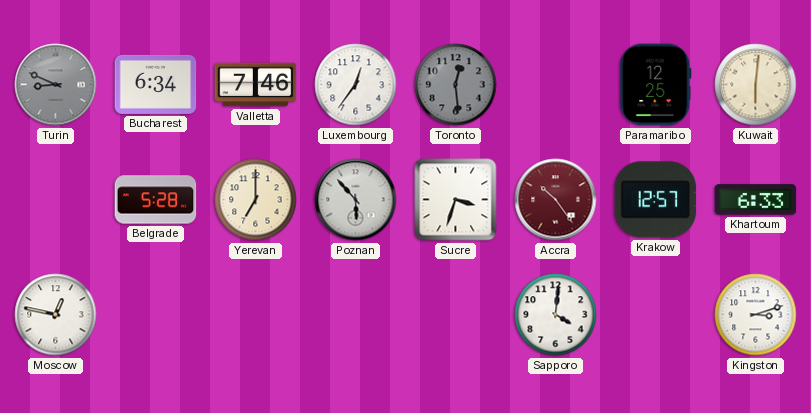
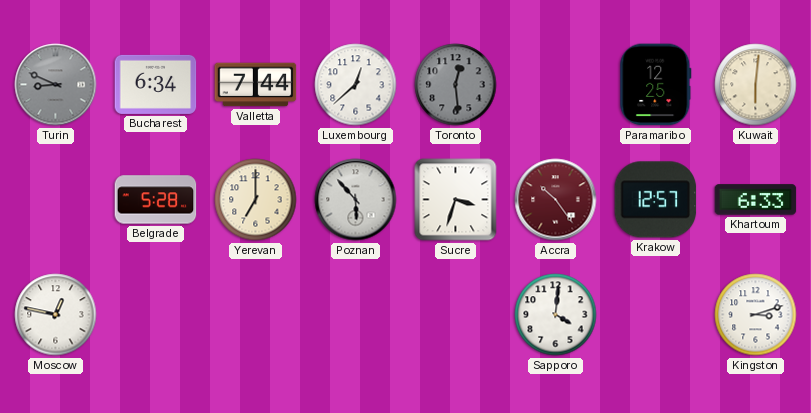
Valletta: 7:46 -> 7:44 (256, 85)
Luxembourg: 12:36 -> 12:38 (356, 85)
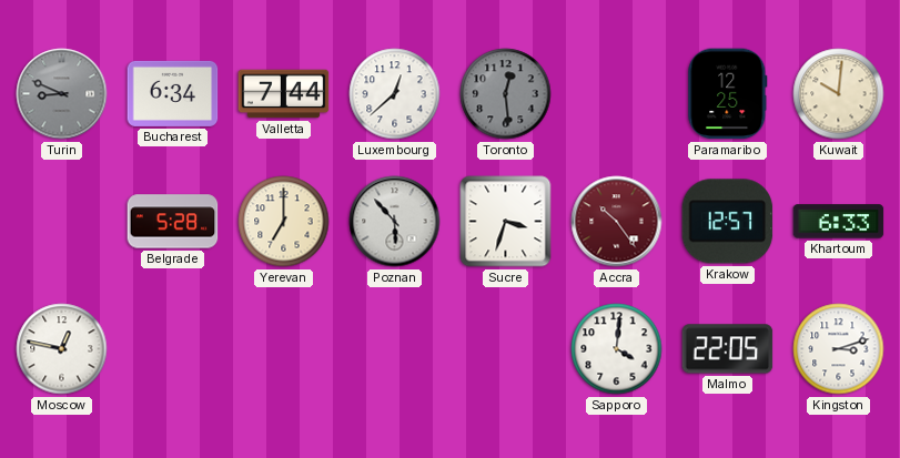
Kuwait: 6:01 -> 10:01 (839, 94)
Malmo: none -> 22:05 (728, 349)
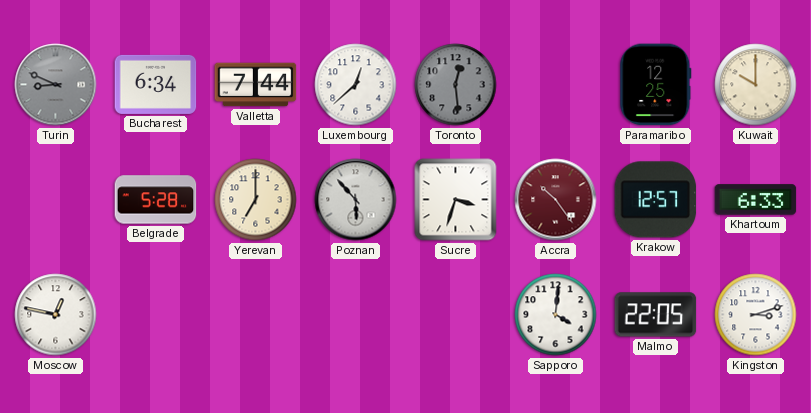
Kuwait: 10:01 -> 10:00 (756, 85)
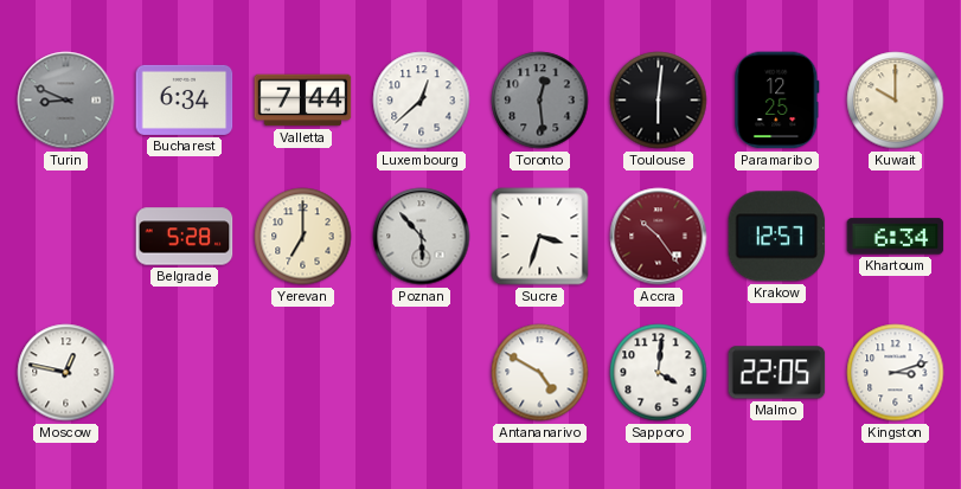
Toulouse: none -> 6:01 (659, 101)
Khartoum: 6:33 -> 6:34 (896, 237)
Antananarivo: none -> 4:50 (540, 373)
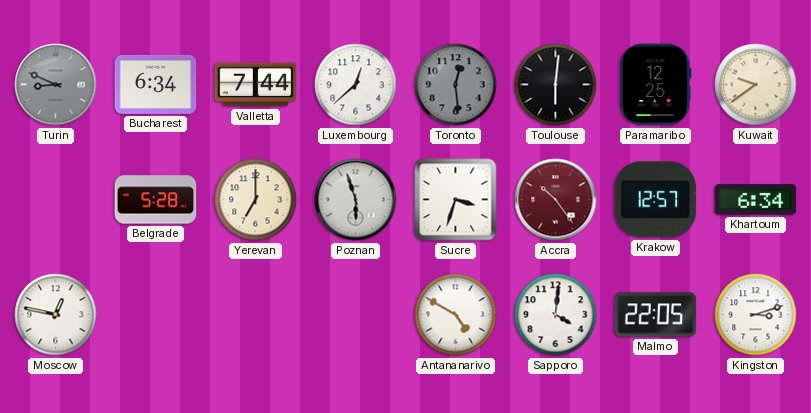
Kuwait: 10:00 -> 9:39 (756, 85)
Poznan: 5:53 -> 5:57 (356, 200)
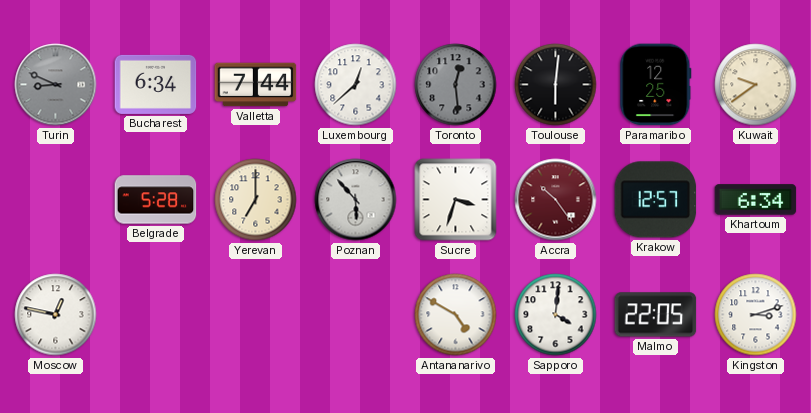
Poznan: 5:57 -> 5:53 (356, 200)
